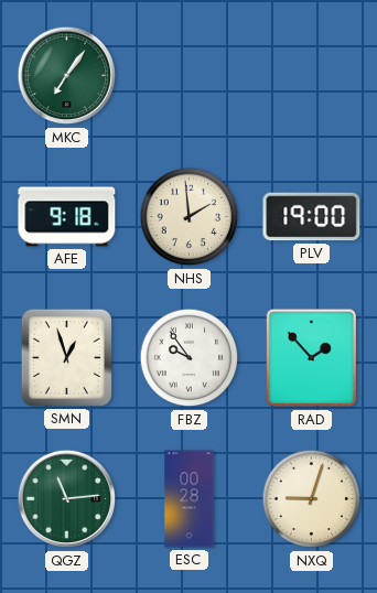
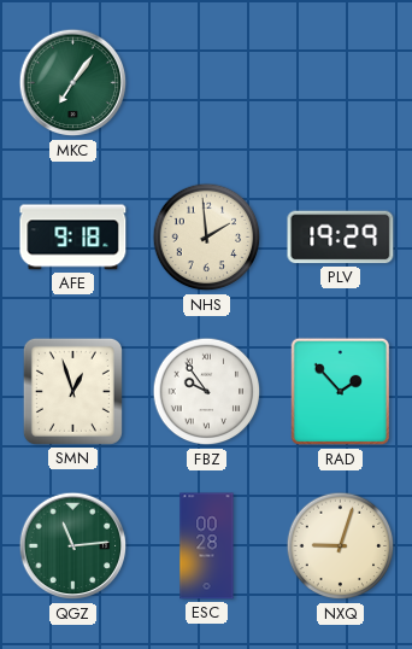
PLV: 19:00 -> 19:29 (341, 238)
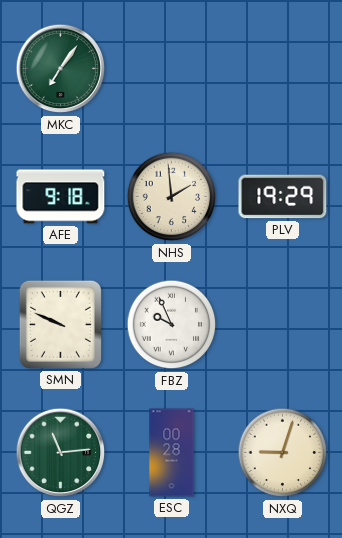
SMN: 12:57 -> 9:49 (60, 324)
FBZ: 9:54 -> 9:56 (172, 325)
RAD: 1:53 -> none (340, 392)
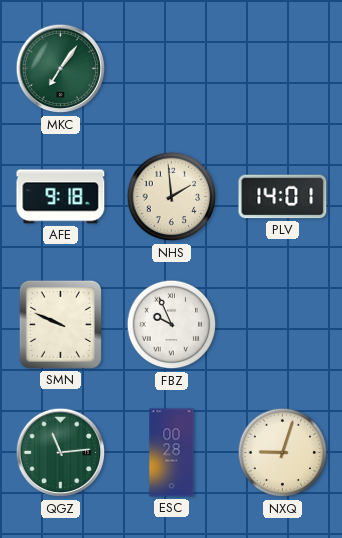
PLV: 19:29 -> 14:01 (283, 197)
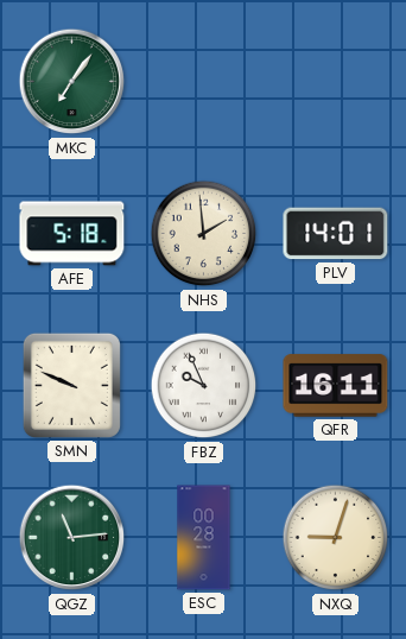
AFE: 9:18 -> 5:18 (72, 234)
QFR: none -> 16:11 (336, 386)
